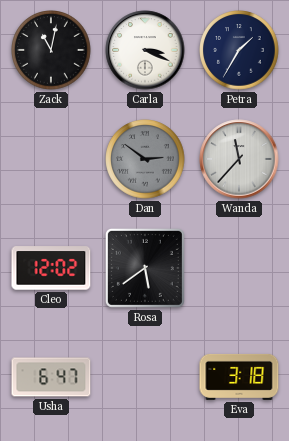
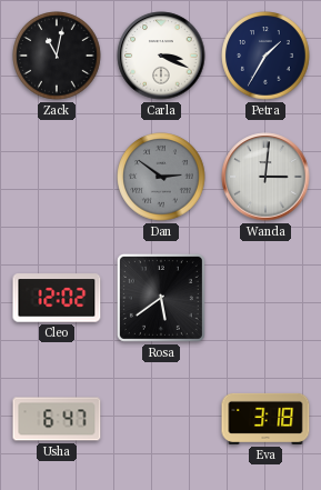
Wanda: 11:37 -> 3:01 (265, 177)
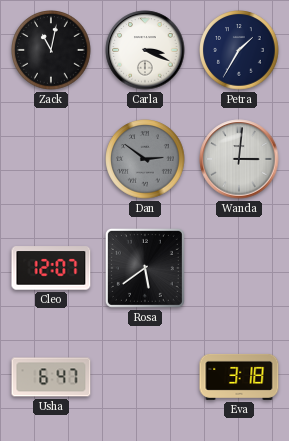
Cleo: 12:02 -> 12:07 (51, 268)
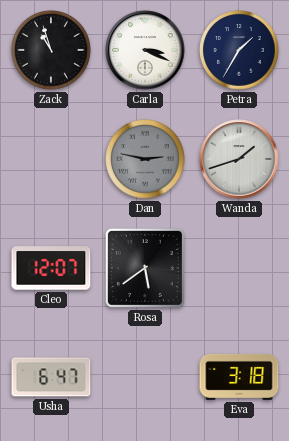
Zack: 11:02 -> 10:57 (51, 50)
Dan: 2:51 -> 2:47 (145, 159)
Wanda: 3:01 -> 1:42 (239, 159)
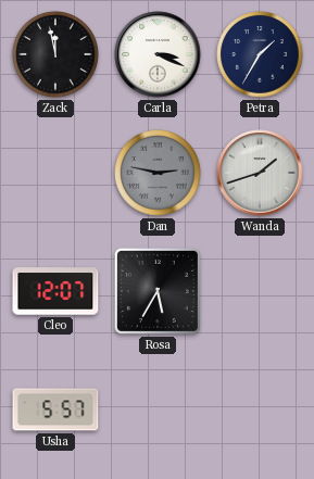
Zack: 10:57 -> 11:58 (55, 54)
Rosa: 5:39 -> 5:35 (158, 291)
Usha: 6:47 -> 5:57 (55, 409)
Eva: 3:18 -> none (239, 377)
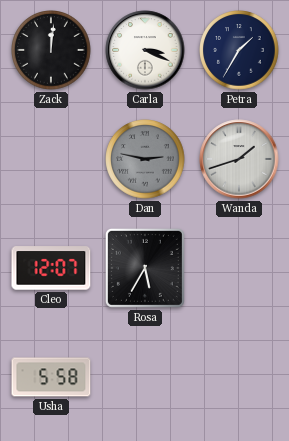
Zack: 11:58 -> 12:01 (51, 50)
Usha: 5:57 -> 5:58 (51, 377)
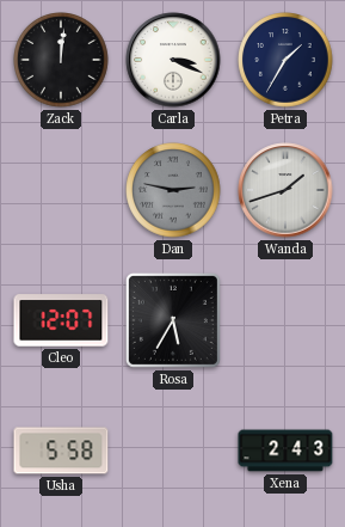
Xena: none -> 2:43 (285, 451)
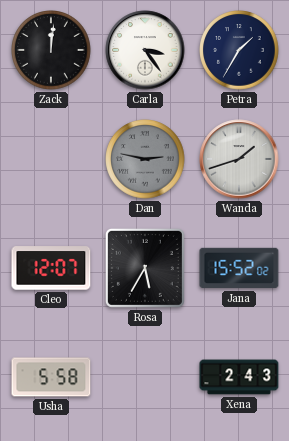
Carla: 3:19 -> 3:24 (145, 50)
Jana: none -> 15:52 (239, 268)
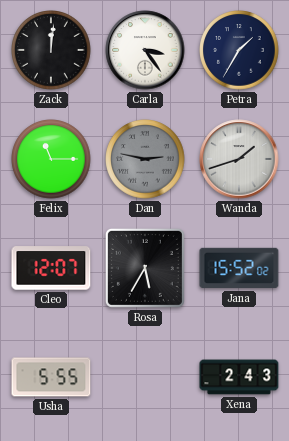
Felix: none -> 11:15 (51, 159)
Usha: 5:58 -> 5:55 (51, 377)
